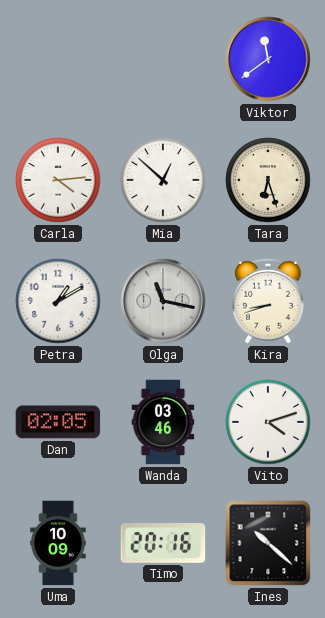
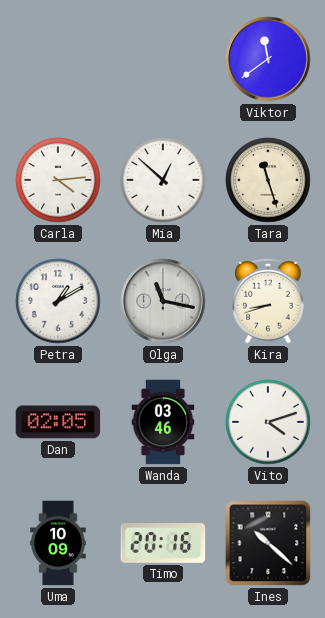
Tara: 6:27 -> 11:27 (268, 180)
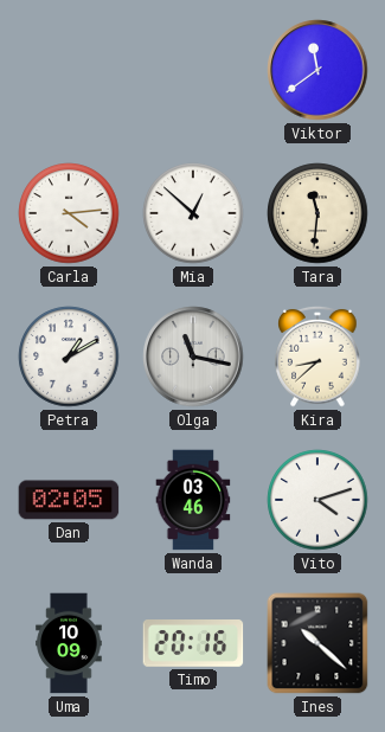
Tara: 11:27 -> 11:31 (317, 213)
Kira: 8:42 -> 8:38 (317, 357)
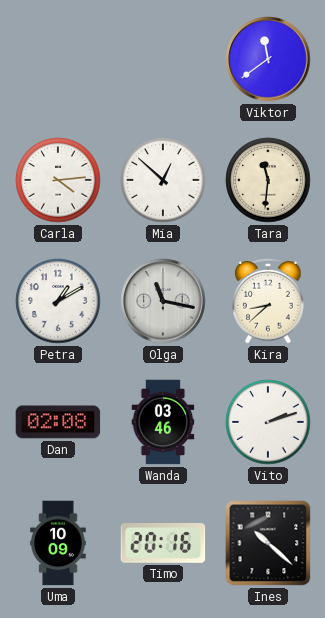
Dan: 02:05 -> 02:08 (58, 422)
Vito: 4:12 -> 2:12 (268, 422)
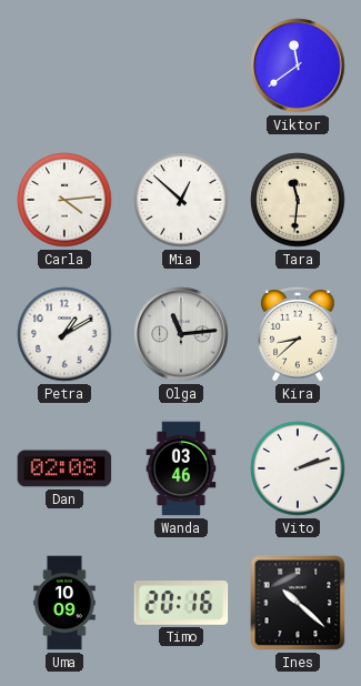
Olga: 11:17 -> 11:14 (181, 334)
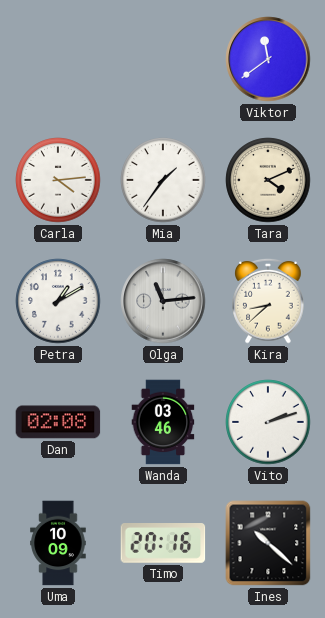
Mia: 12:52 -> 1:36 (163, 180)
Tara: 11:31 -> 4:11 (268, 180)
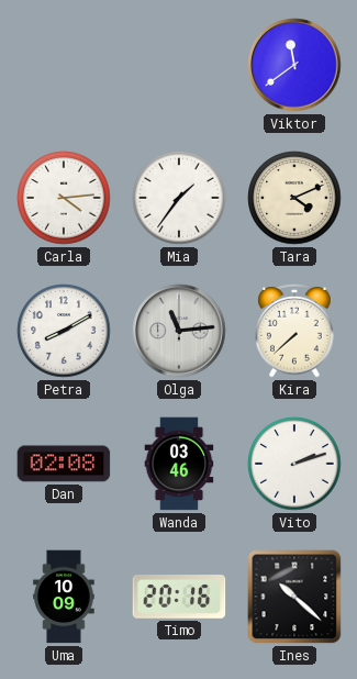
Petra: 1:10 -> 8:10 (64, 331)
Kira: 8:38 -> 7:38 (294, 331)
